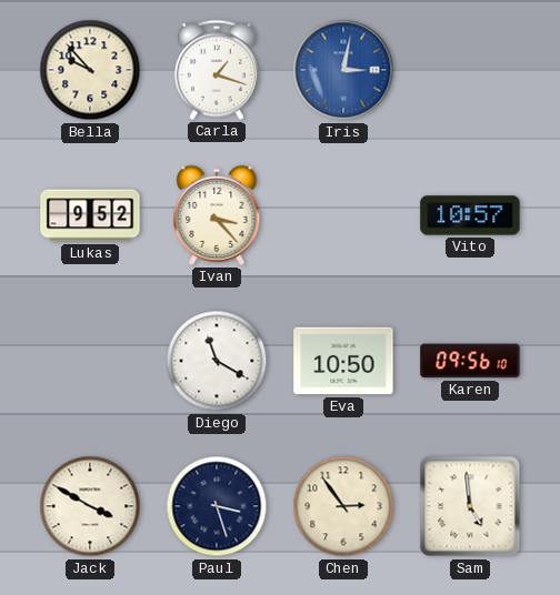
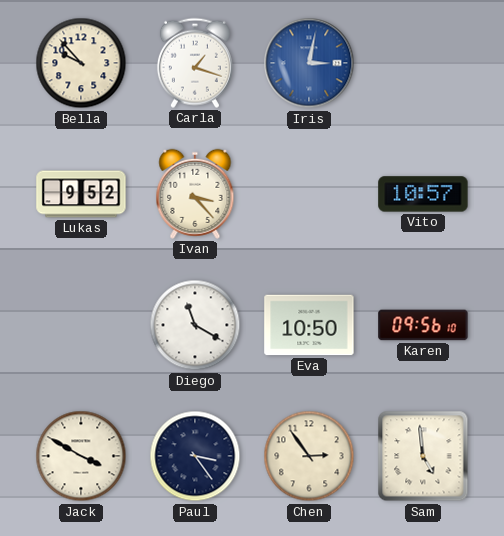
Paul: 3:27 -> 3:24 (195, 456)
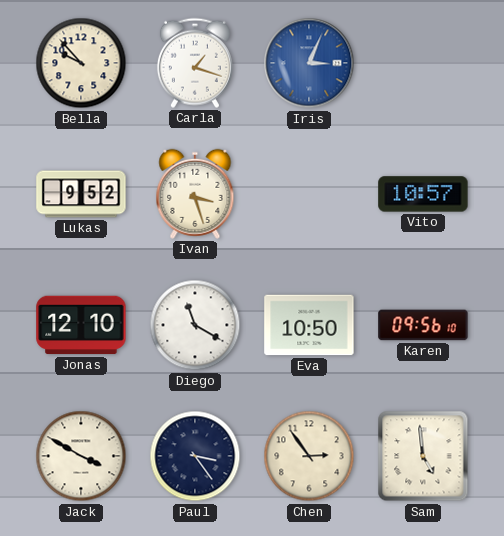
Iris: 3:02 -> 3:04 (309, 63)
Ivan: 3:23 -> 3:27 (195, 194)
Jonas: none -> 12:10 (81, 325)
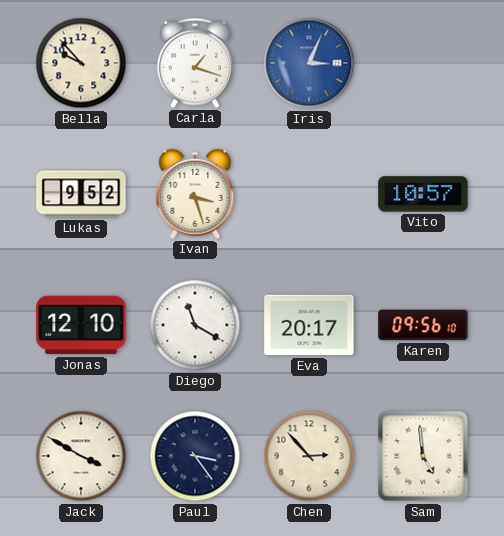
Eva: 10:50 -> 20:17 (309, 325)
Chen: 2:54 -> 2:53 (309, 456)
